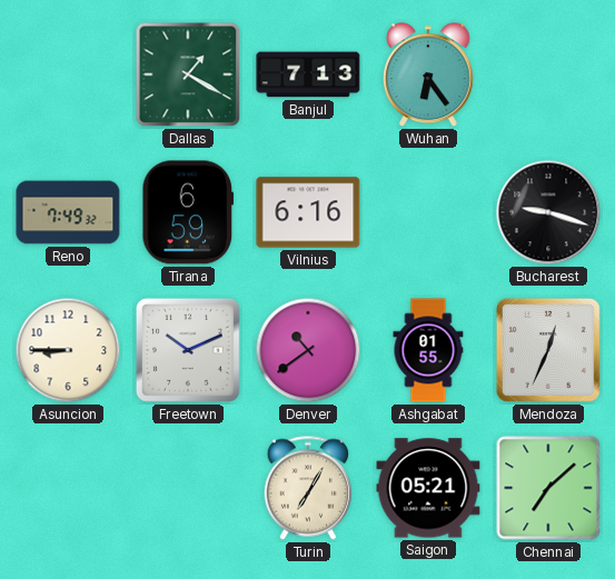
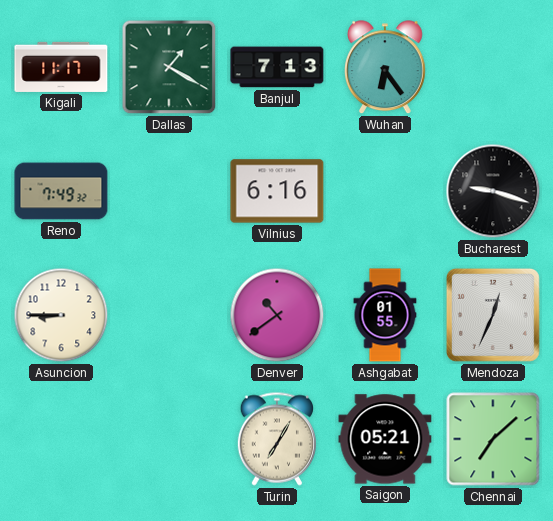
Kigali: none -> 11:17 (61, 67)
Tirana: 6:59 -> none (188, 212)
Freetown: 10:11 -> none (188, 350)
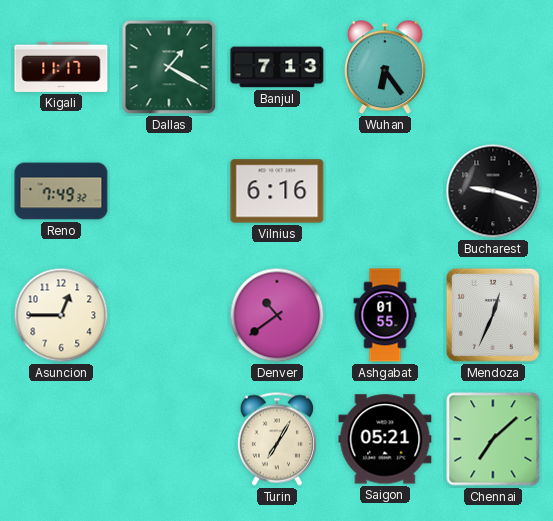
Asuncion: 8:45 -> 12:45 (61, 315)
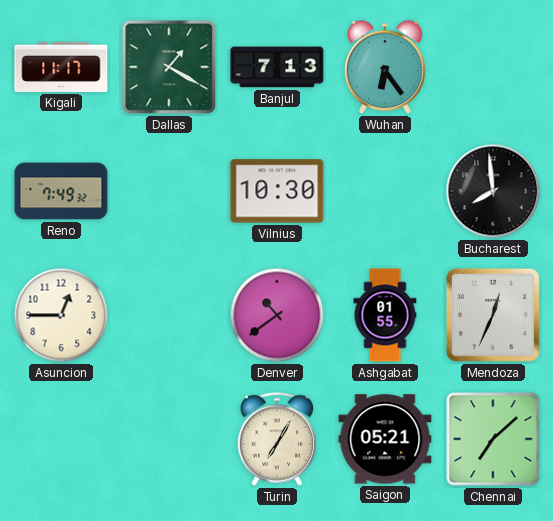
Vilnius: 6:16 -> 10:30 (277, 191)
Bucharest: 9:18 -> 7:59 (493, 191)
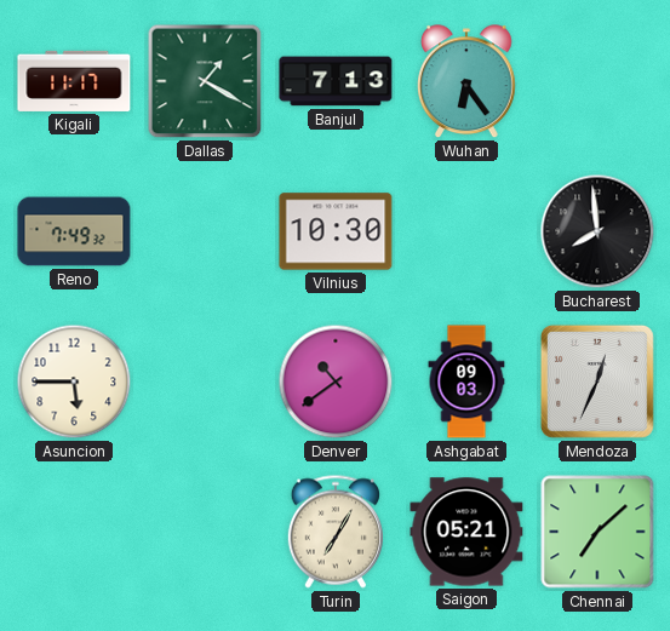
Asuncion: 12:45 -> 5:45 (74, 382)
Ashgabat: 01:55 -> 09:03 (466, 382)
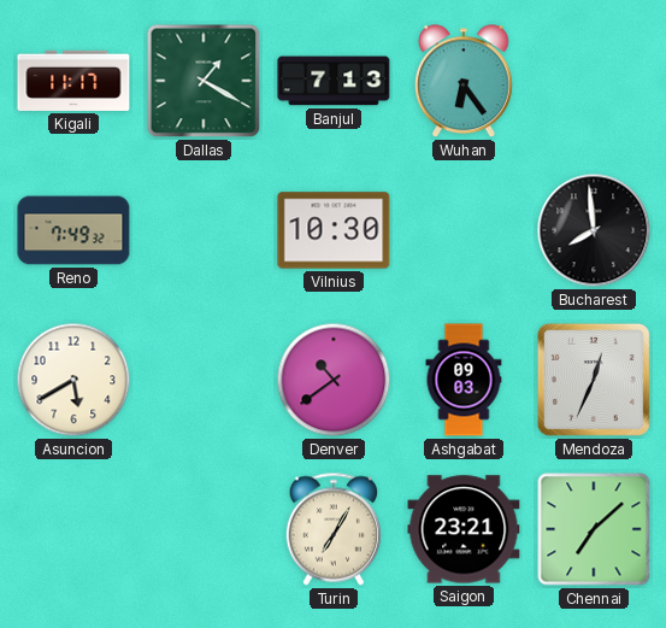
Asuncion: 5:45 -> 5:40 (73, 380)
Saigon: 05:21 -> 23:21 (464, 529)
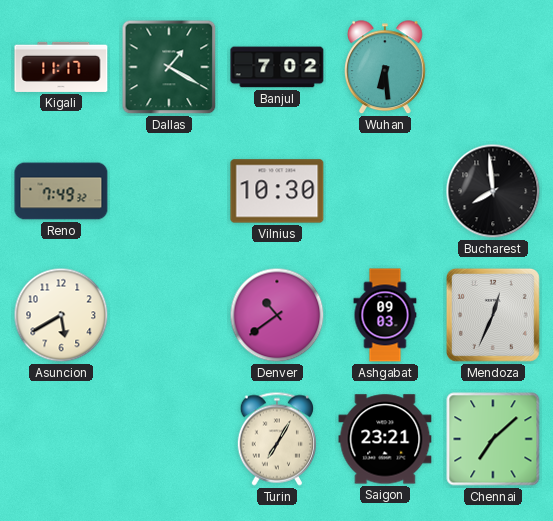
Banjul: 7:13 -> 7:02 (277, 67)
Wuhan: 6:24 -> 6:29 (386, 68)
